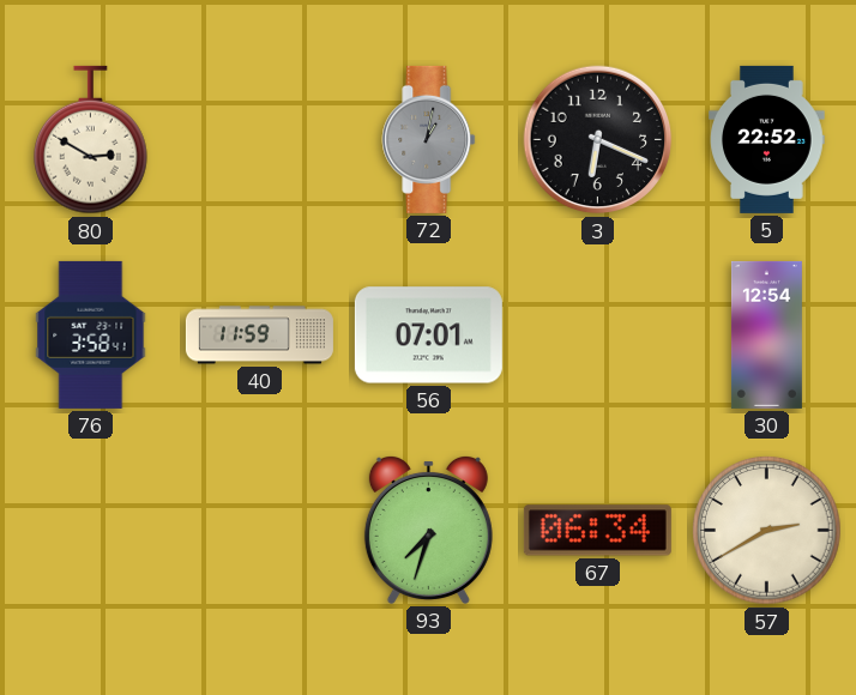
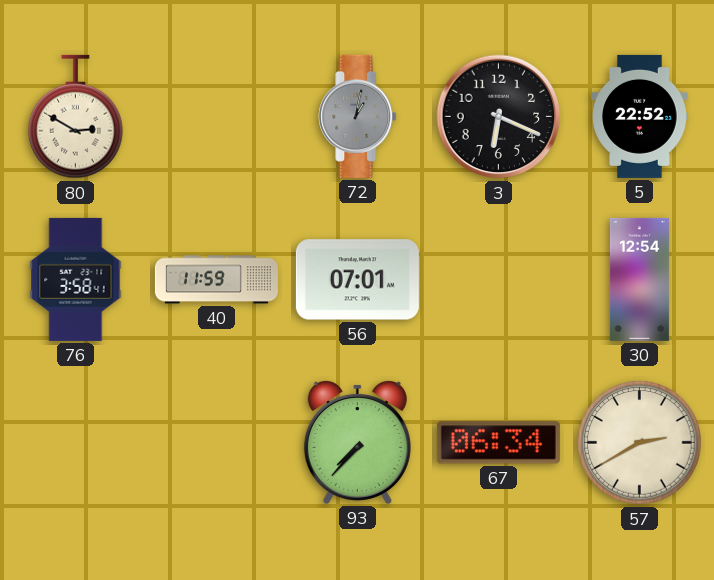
93: 7:33 -> 7:37 (357, 442)
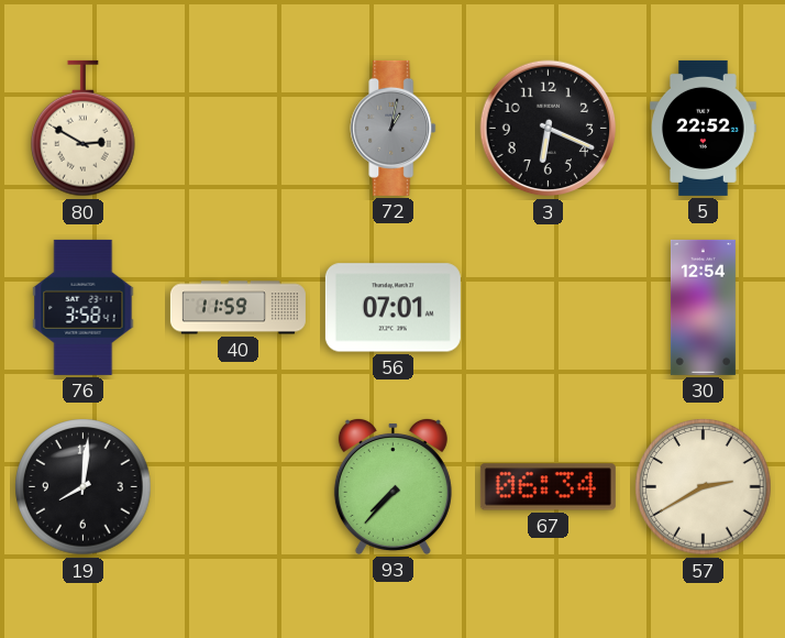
19: none -> 8:01 (84, 487)
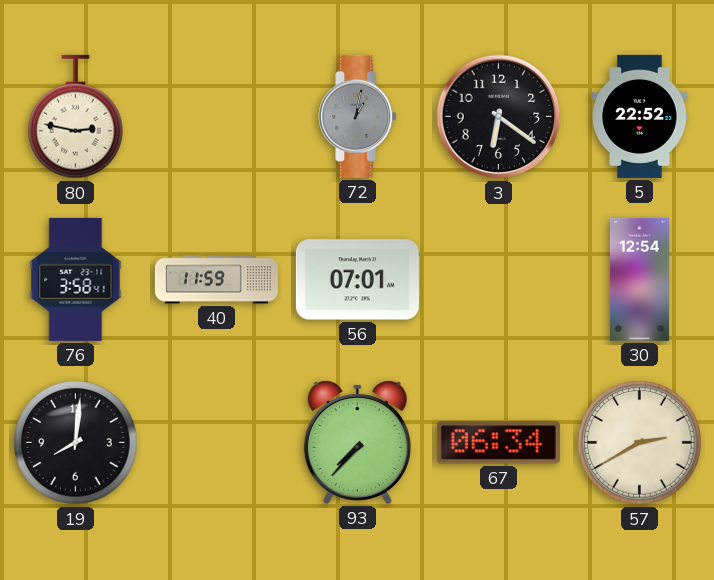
80: 2:50 -> 2:47 (76, 117)
3: 6:19 -> 6:21 (499, 117)
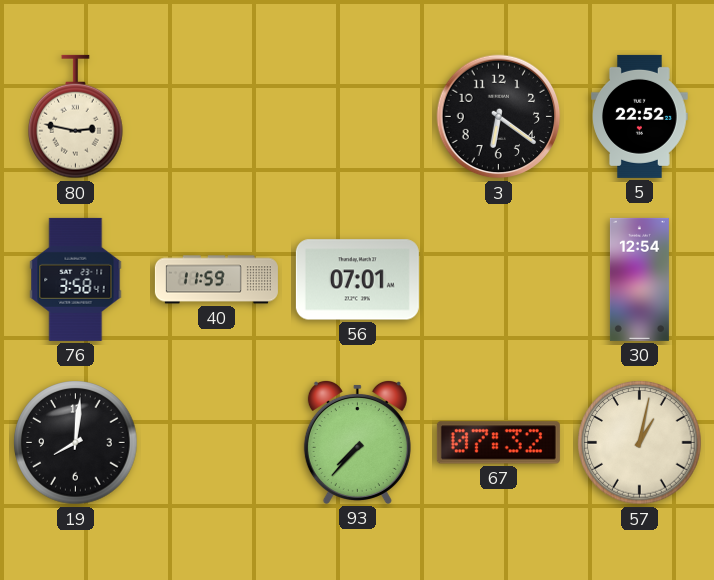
72: 1:02 -> none (358, 116)
67: 06:34 -> 07:32 (498, 443)
57: 2:40 -> 1:02 (640, 443)
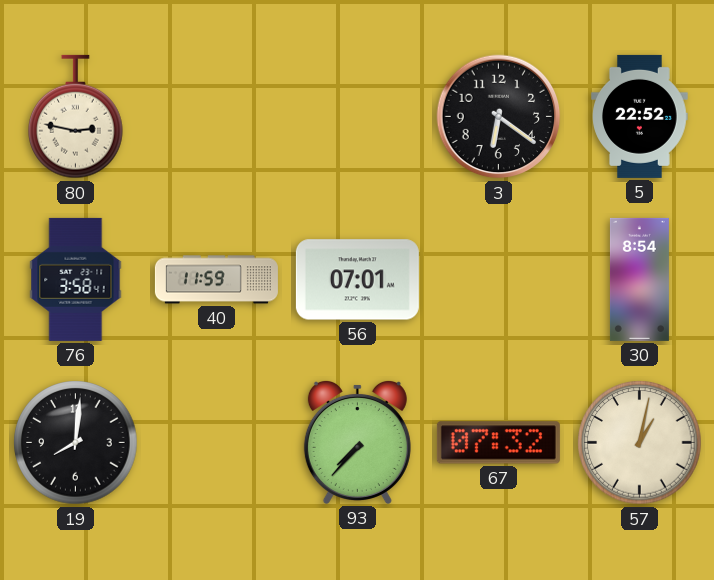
30: 12:54 -> 8:54 (639, 279)
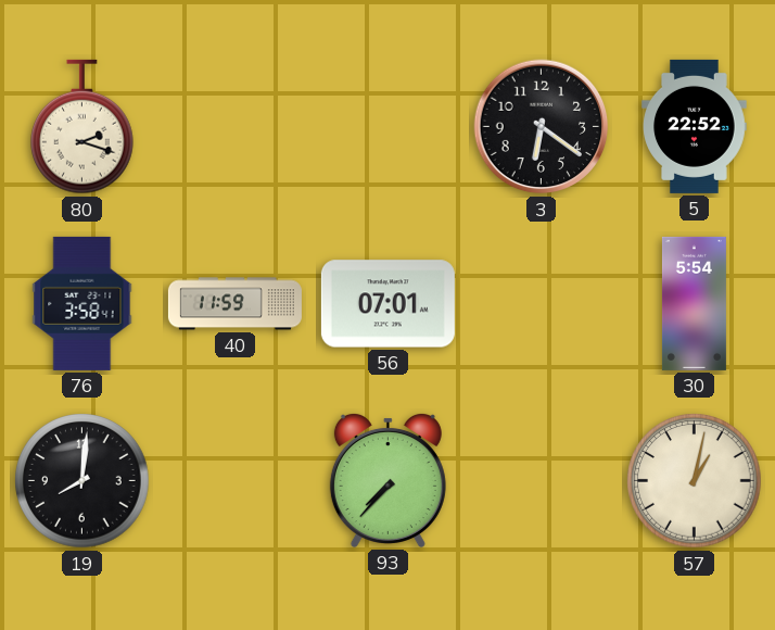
80: 2:47 -> 2:18 (82, 127)
30: 8:54 -> 5:54 (694, 303)
67: 07:32 -> none (498, 443)
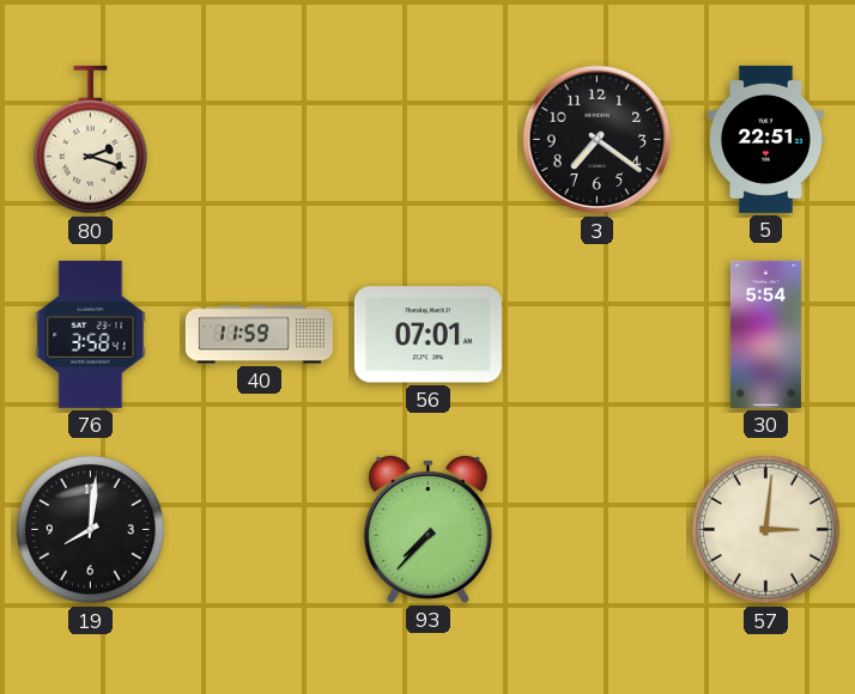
3: 6:21 -> 7:21 (598, 140)
5: 22:52 -> 22:51 (766, 139)
57: 1:02 -> 3:01 (766, 530)
